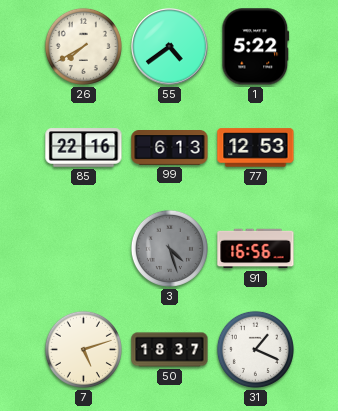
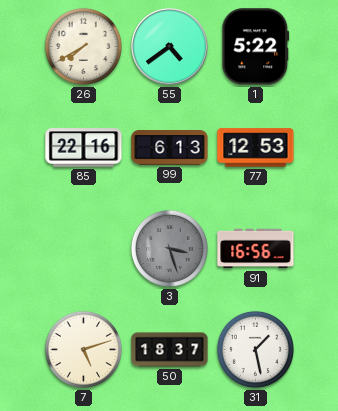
3: 4:27 -> 3:27 (169, 248)
31: 1:19 -> 1:28 (255, 349)
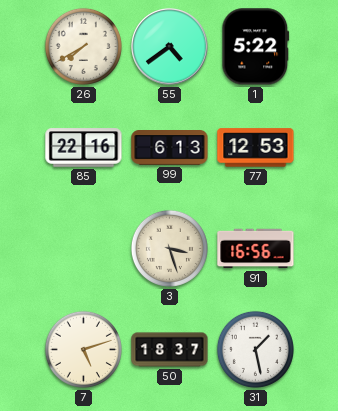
3 dial: grey -> cream (169, 248)
